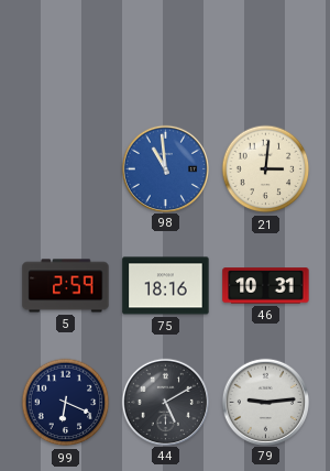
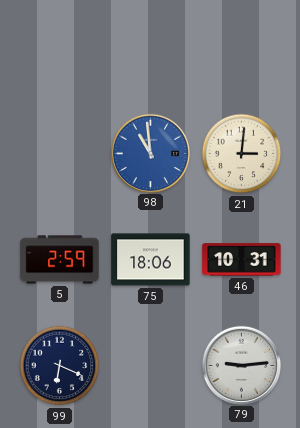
75: 18:16 -> 18:06 (151, 260)
44: 5:10 -> none (165, 402)
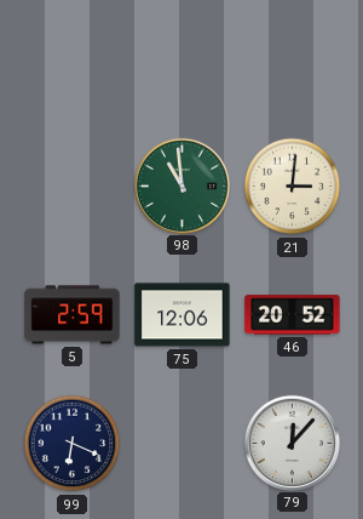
98 dial: blue -> green (181, 186)
75: 18:06 -> 12:06 (183, 315)
46: 10:31 -> 20:52 (293, 315)
79: 9:14 -> 12:07 (292, 443)
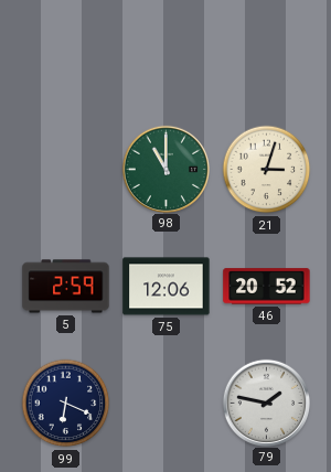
98: 10:59 -> 11:00 (165, 169)
21: 3:01 -> 3:03 (267, 170)
79: 12:07 -> 1:47 (266, 403)
